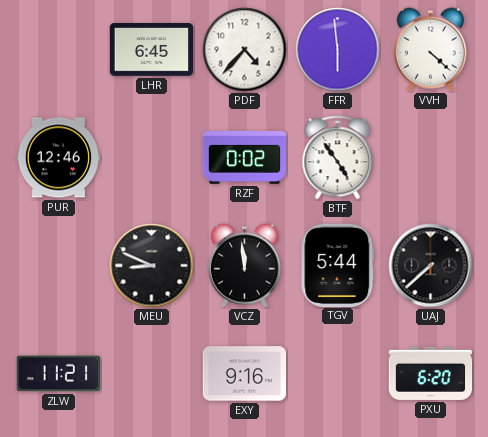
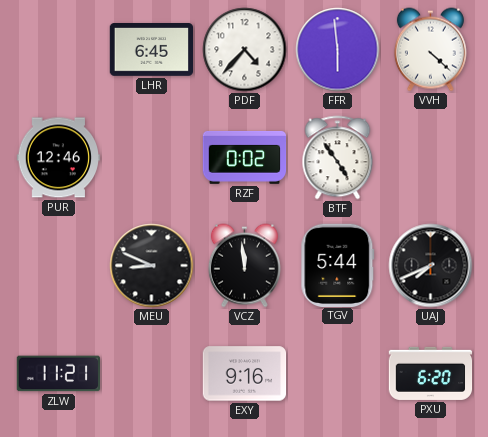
UAJ: 7:38 -> 7:41 (431, 266)
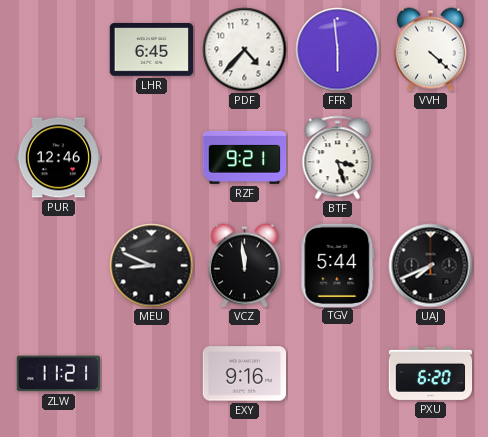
RZF: 0:02 -> 9:21 (245, 157)
BTF: 4:54 -> 3:27 (338, 158)
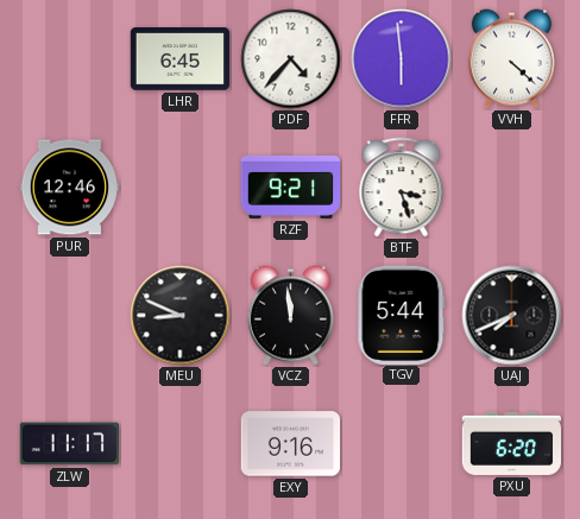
ZLW: 11:21 -> 11:17 (69, 444)
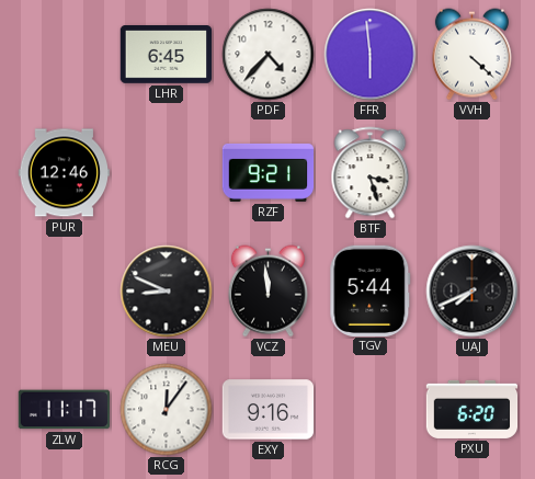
RCG: none -> 12:06 (167, 410)
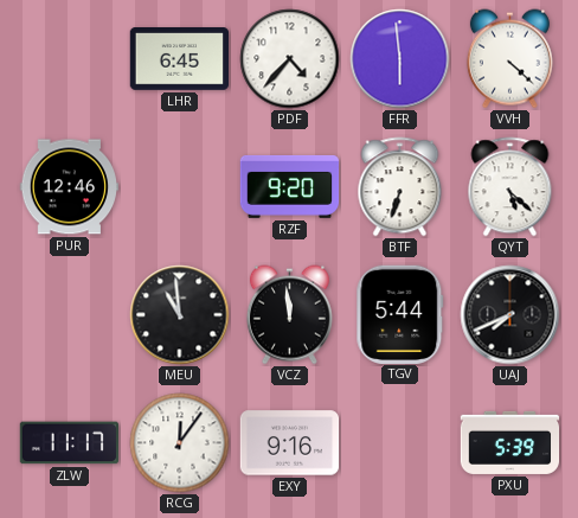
RZF: 9:21 -> 9:20 (290, 186)
BTF: 3:27 -> 6:33 (400, 187)
QYT: none -> 5:22 (510, 187)
MEU: 8:49 -> 10:59 (180, 315)
PXU: 6:20 -> 5:39 (510, 442)
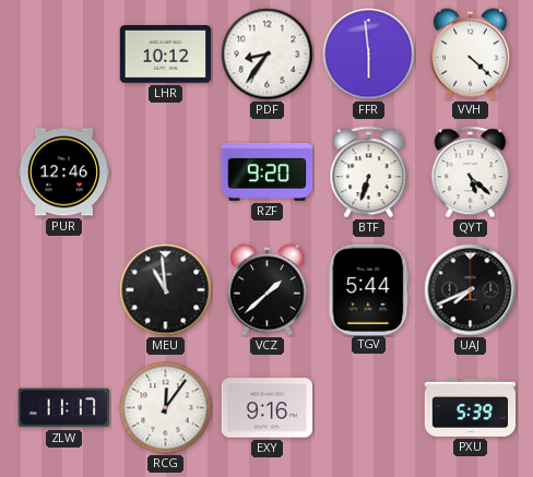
LHR: 6:45 -> 10:12 (165, 55)
PDF: 4:37 -> 8:36 (268, 55)
VCZ: 11:59 -> 1:38 (266, 290)
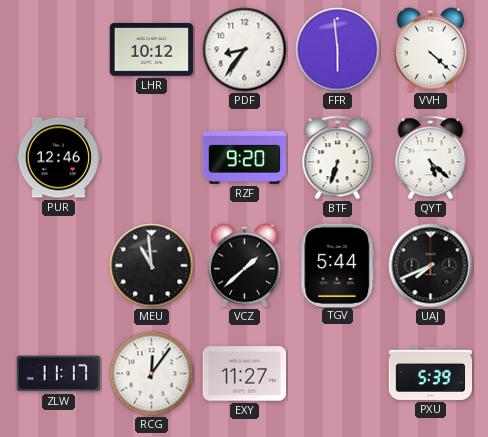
EXY: 9:16 -> 11:27 (245, 374)
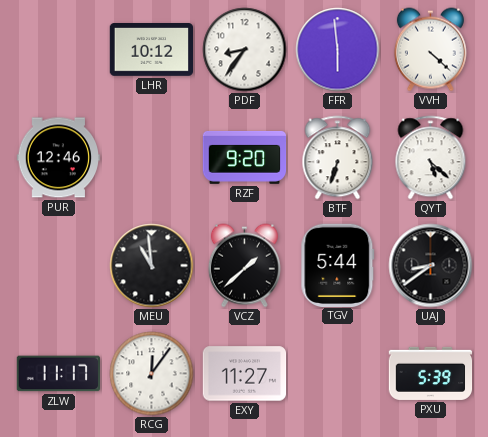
UAJ: 7:41 -> 8:39 (431, 266)
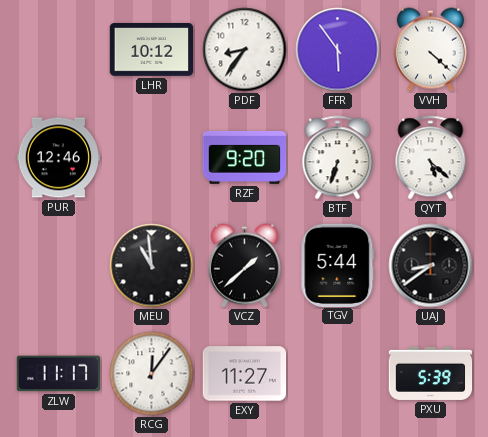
FFR: 5:59 -> 5:54 (338, 50)
